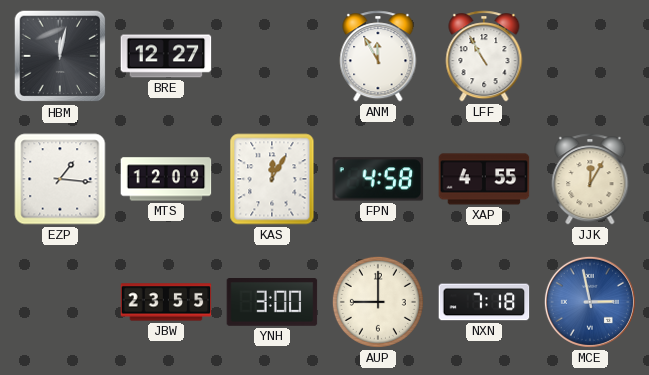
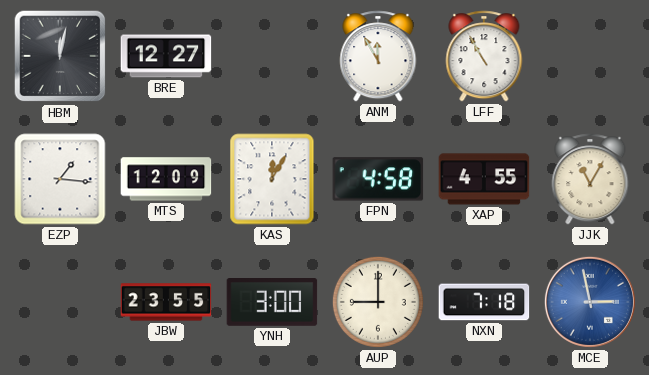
JJK: 12:05 -> 11:05 (590, 179)
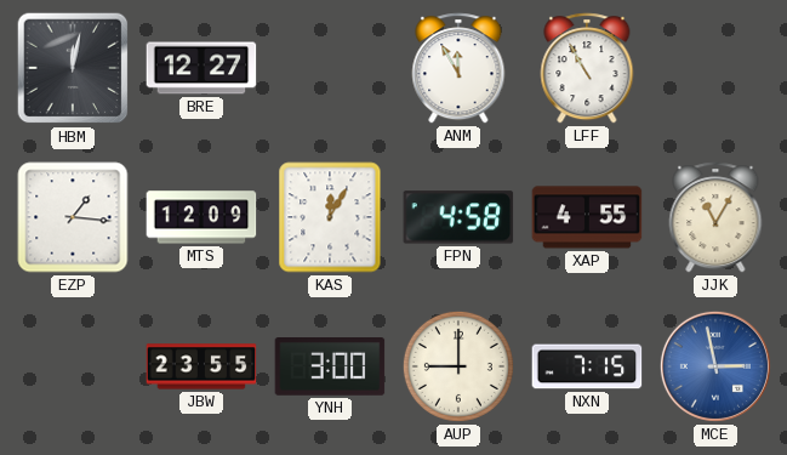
NXN: 7:18 -> 7:15 (587, 366)
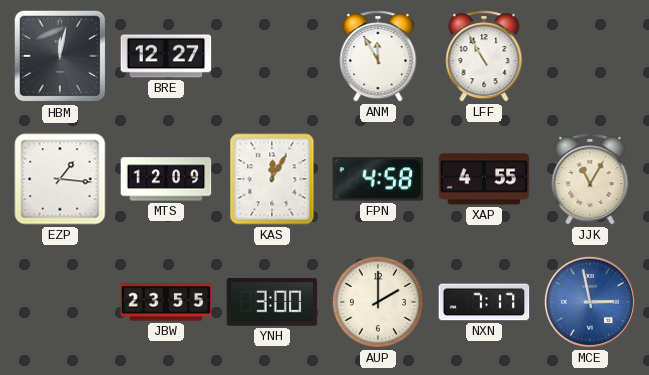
AUP: 9:00 -> 2:00 (378, 302)
NXN: 7:15 -> 7:17 (484, 302)
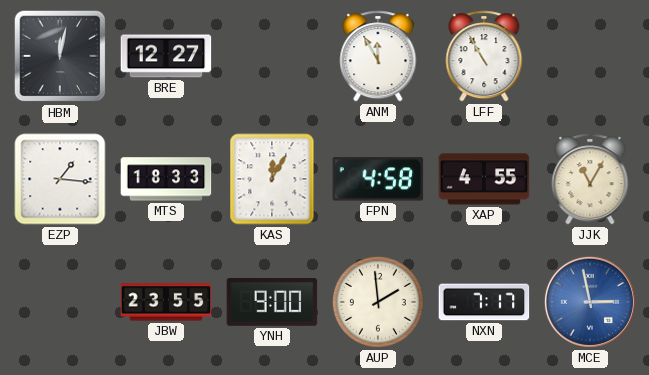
MTS: 12:09 -> 18:33 (166, 179)
YNH: 3:00 -> 9:00 (272, 303)
AUP: 2:00 -> 1:59 (378, 302)
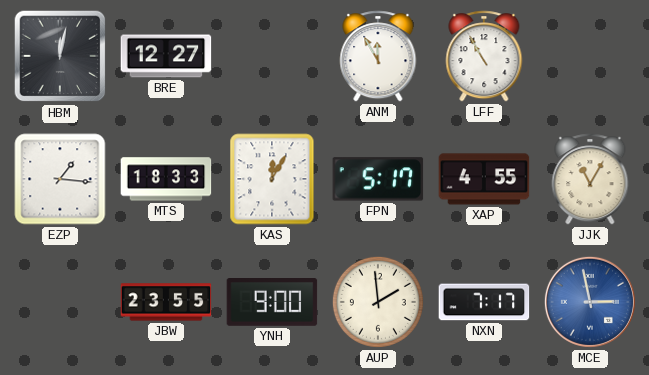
FPN: 4:58 -> 5:17 (378, 179)
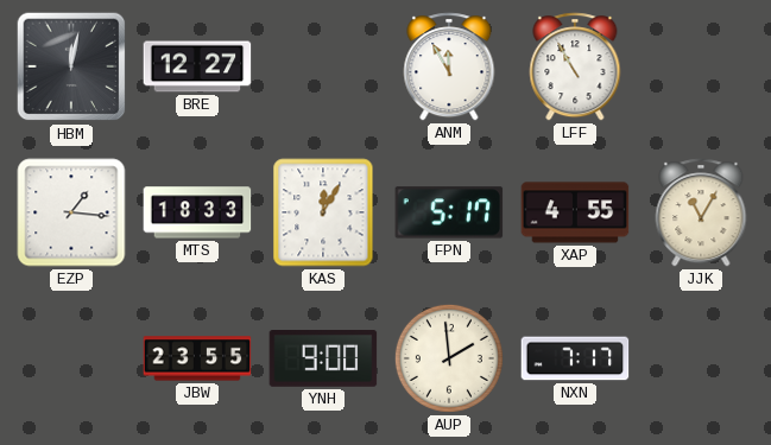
MCE: 2:58 -> none (590, 302)
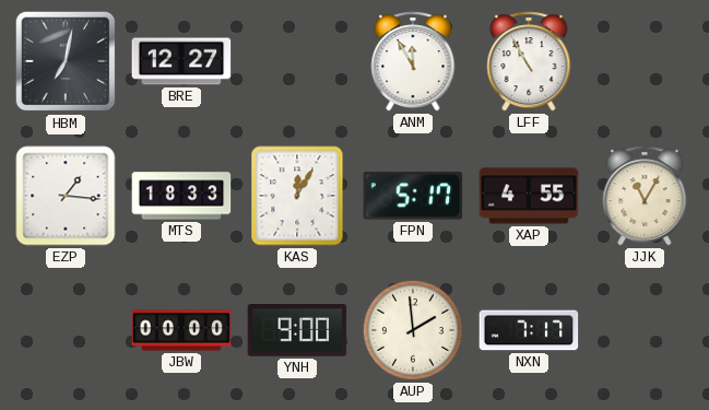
HBM: 12:02 -> 7:02 (66, 61)
JBW: 23:55 -> 00:00 (181, 330)
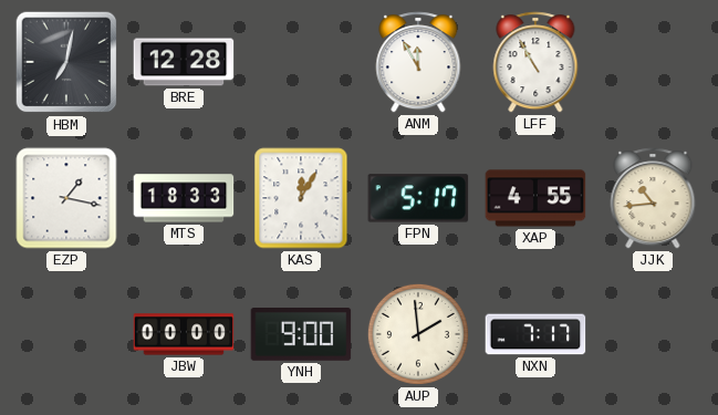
BRE: 12:27 -> 12:28 (184, 62)
EZP: 1:16 -> 1:17 (66, 198)
JJK: 11:05 -> 10:44 (653, 198)
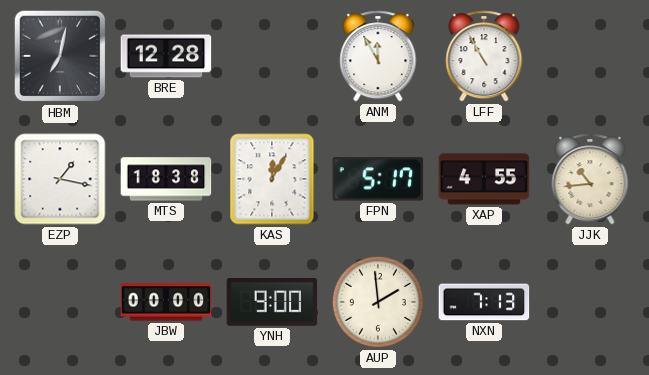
MTS: 18:33 -> 18:38 (166, 179)
NXN: 7:17 -> 7:13 (484, 302)
